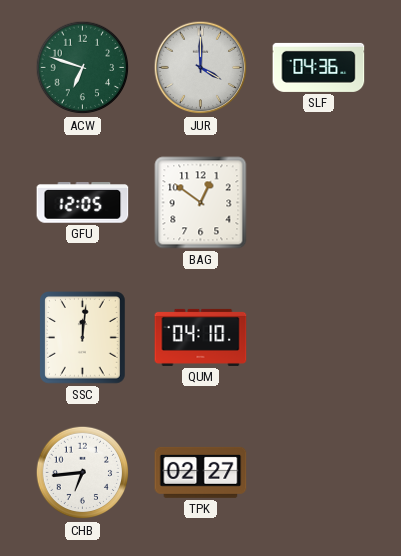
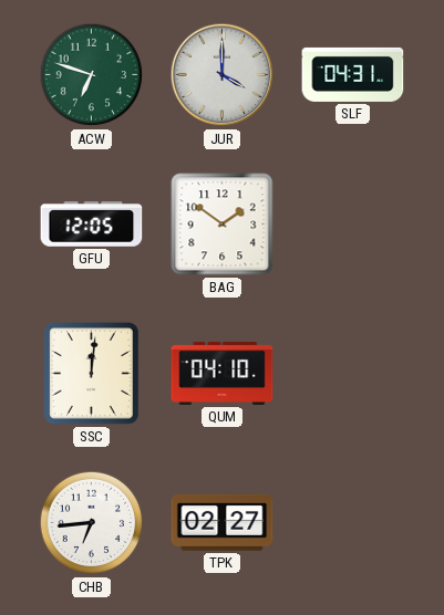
SLF: 04:36 -> 04:31 (353, 74)
BAG: 12:51 -> 1:51 (223, 225)
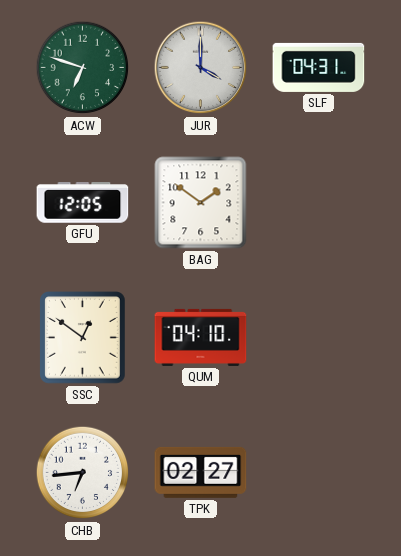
SSC: 12:01 -> 12:51 (83, 338)
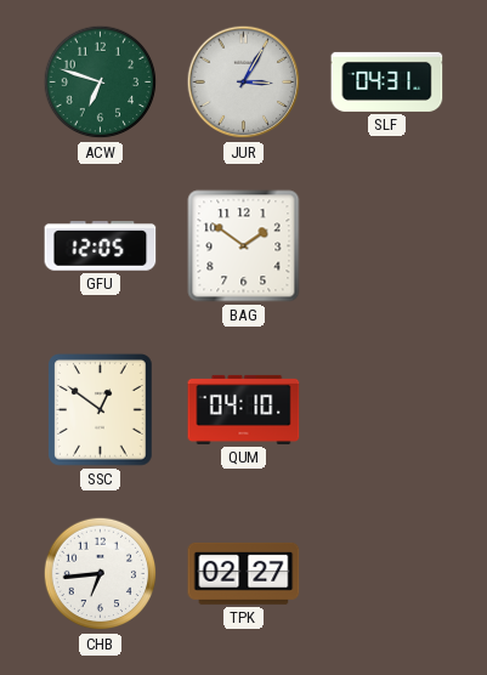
JUR: 4:00 -> 3:05 (244, 83)
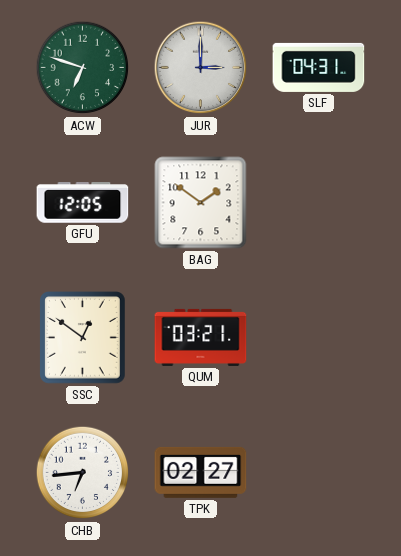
JUR: 3:05 -> 3:00 (201, 68)
QUM: 04:10 -> 03:21 (201, 337)
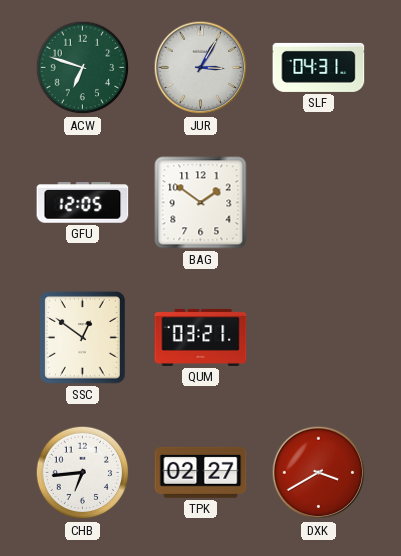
JUR: 3:00 -> 3:05 (201, 68)
DXK: none -> 3:40 (319, 473)
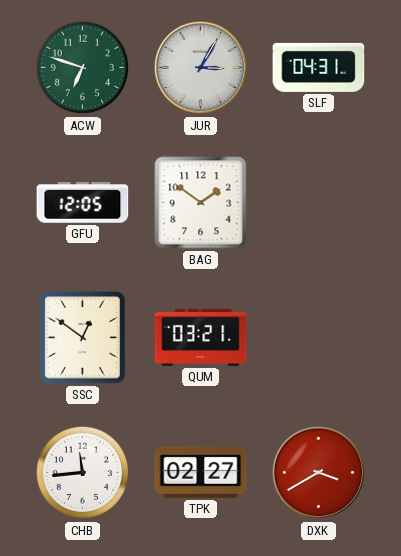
CHB: 6:44 -> 11:44 (83, 473)
